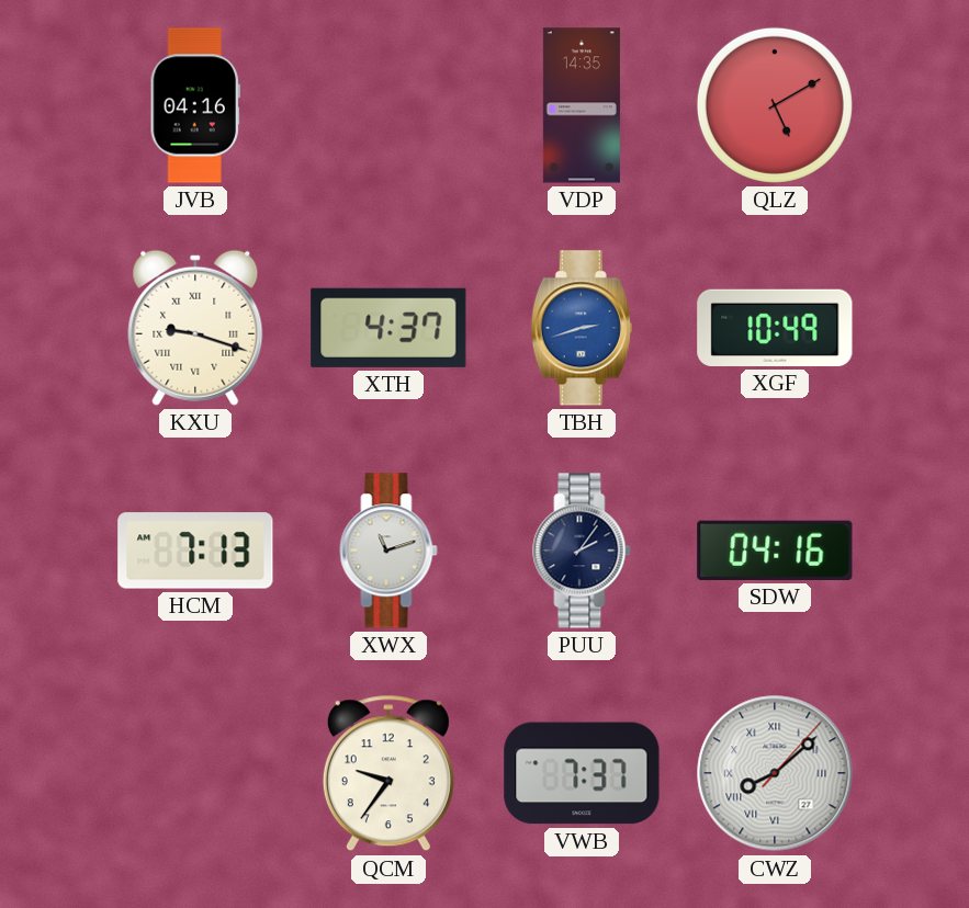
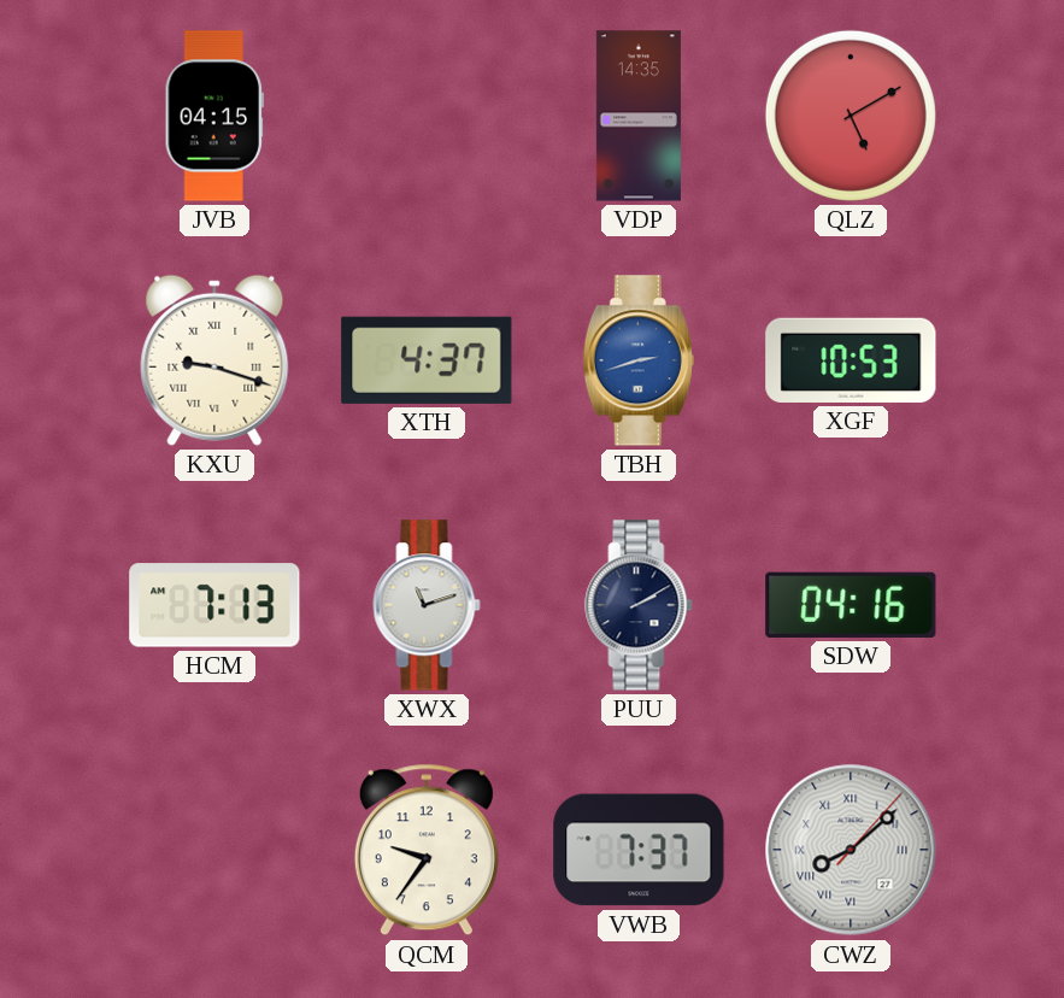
JVB: 04:16 -> 04:15 (214, 116)
XGF: 10:49 -> 10:53 (851, 360)
PUU: 2:06 -> 2:10 (639, 605)
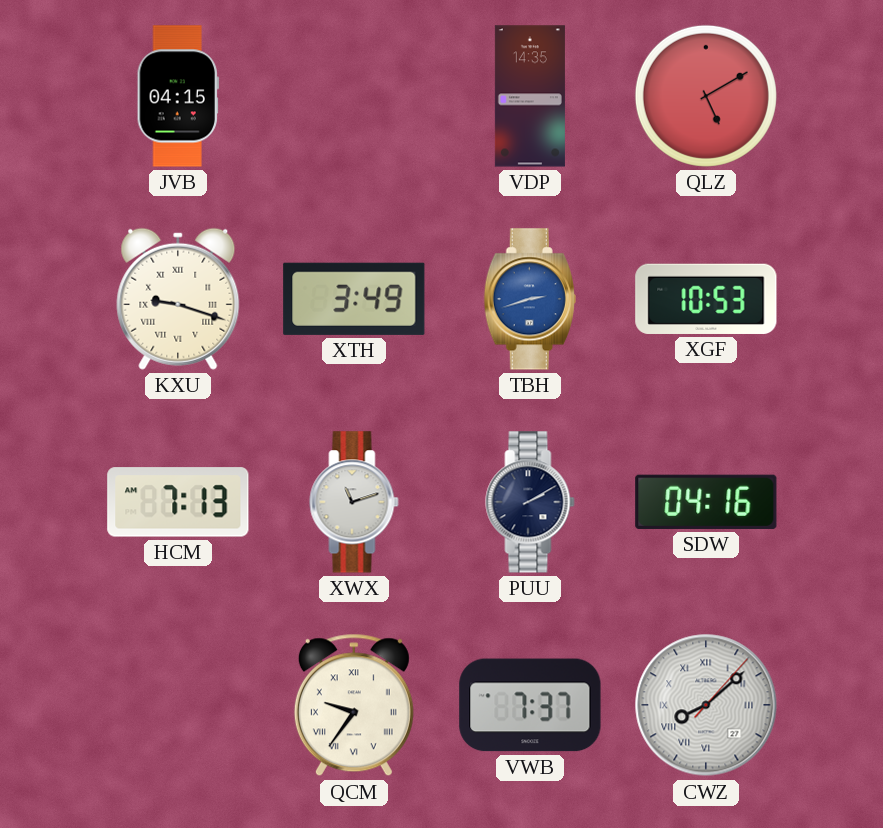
XTH: 4:37 -> 3:49 (354, 299)
QCM numerals: Arabic -> Roman (354, 705)
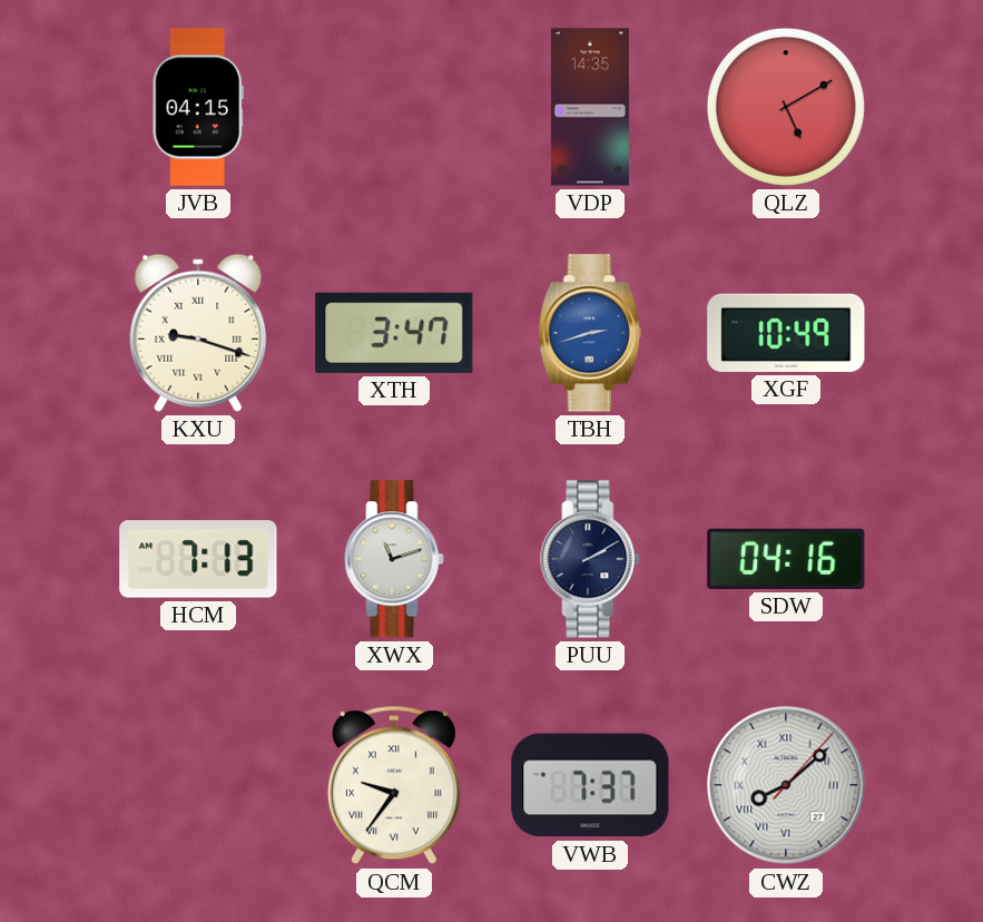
XTH: 3:49 -> 3:47 (394, 333)
XGF: 10:53 -> 10:49 (786, 333)
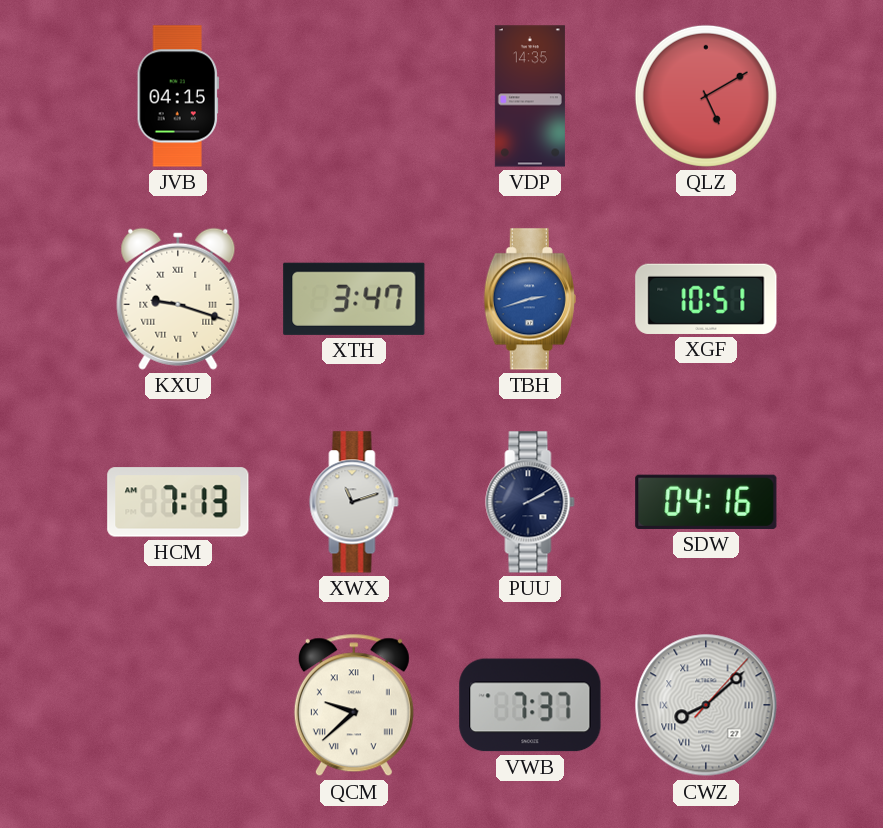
XGF: 10:49 -> 10:51 (706, 299)
QCM: 9:36 -> 9:38 (354, 705)
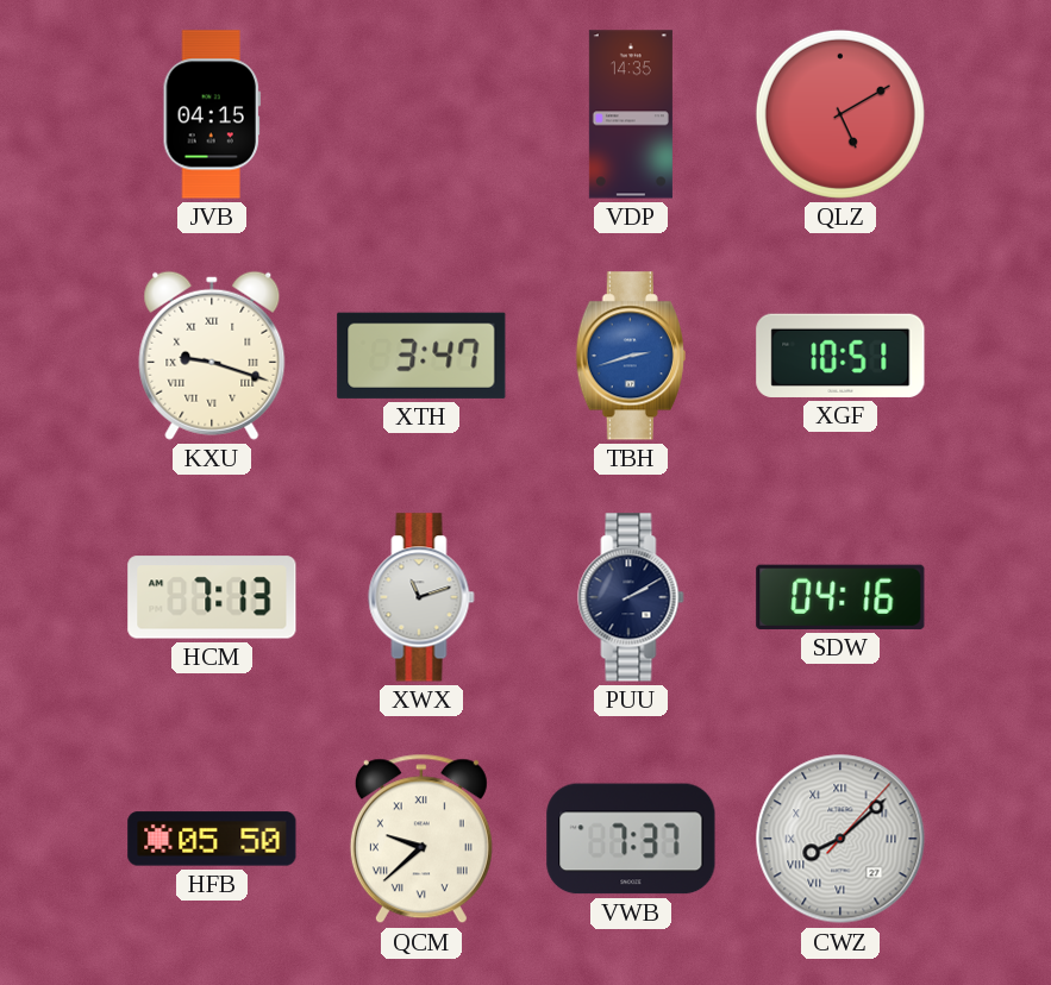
HFB: none -> 05:50 (212, 839)
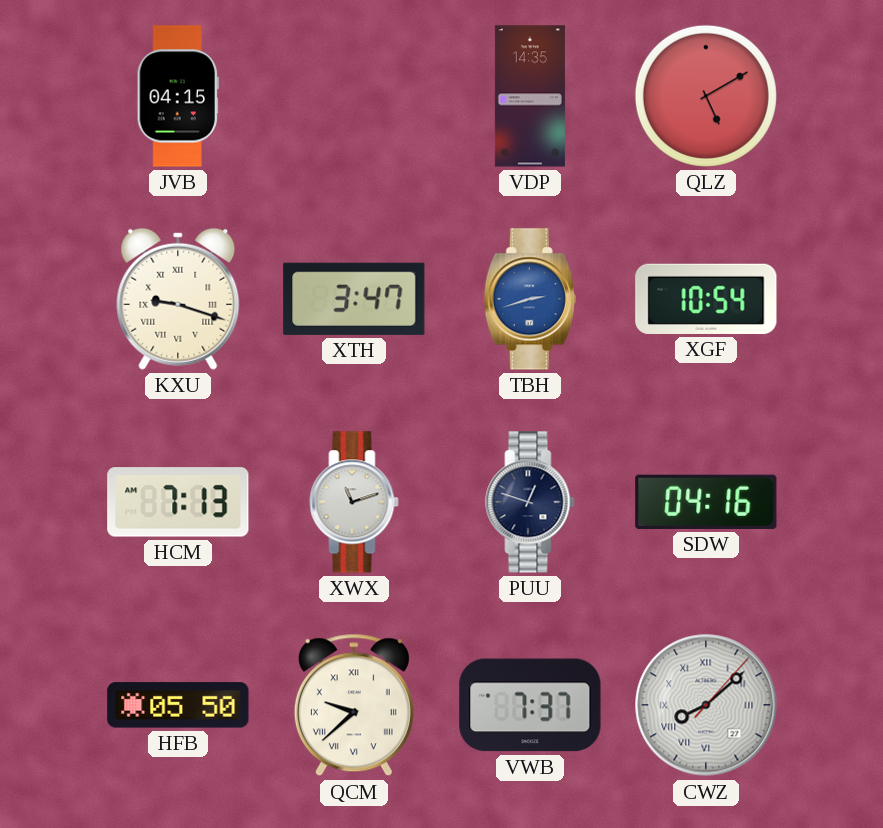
XGF: 10:51 -> 10:54 (706, 299)
PUU: 2:10 -> 12:48 (530, 502)
